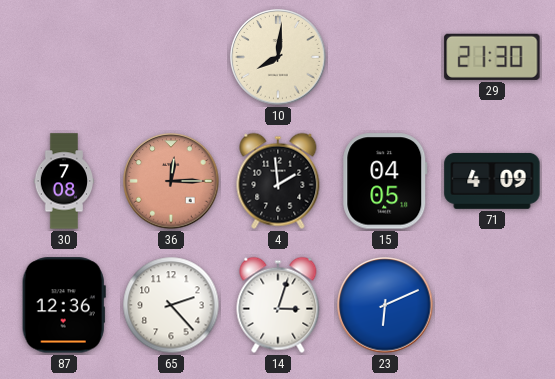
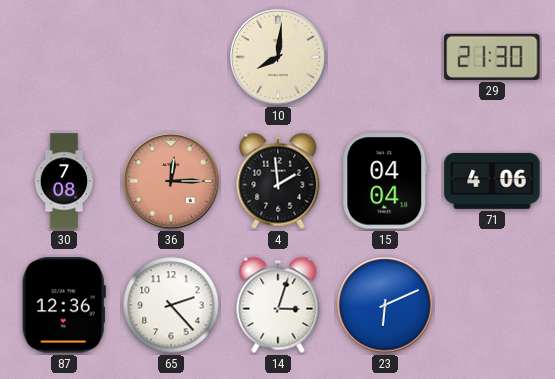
15: 04:05 -> 04:04 (385, 181)
71: 4:09 -> 4:06 (492, 181)
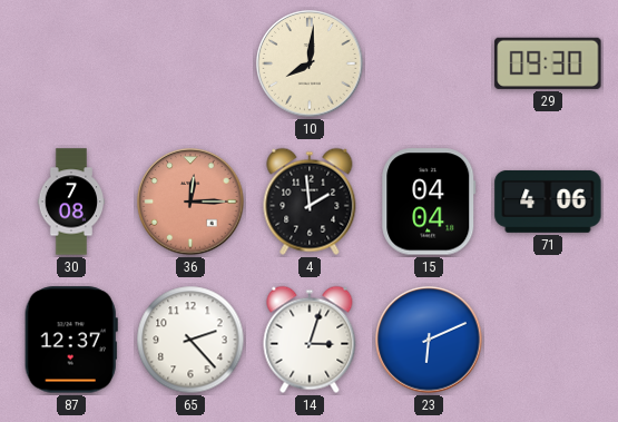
29: 21:30 -> 09:30 (548, 63)
87: 12:36 -> 12:37 (71, 340)
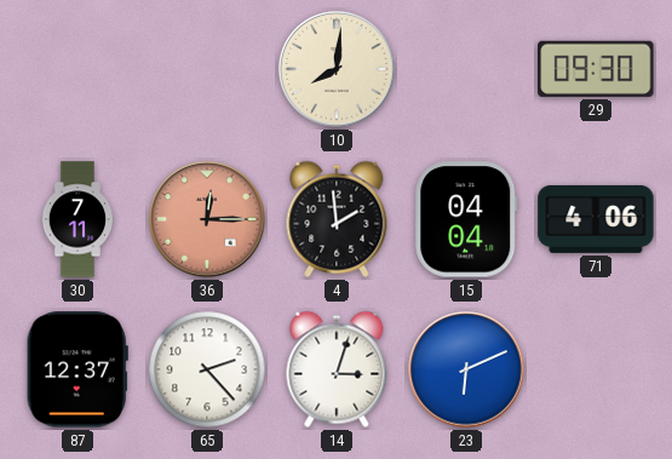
30: 7:08 -> 7:11 (77, 219)
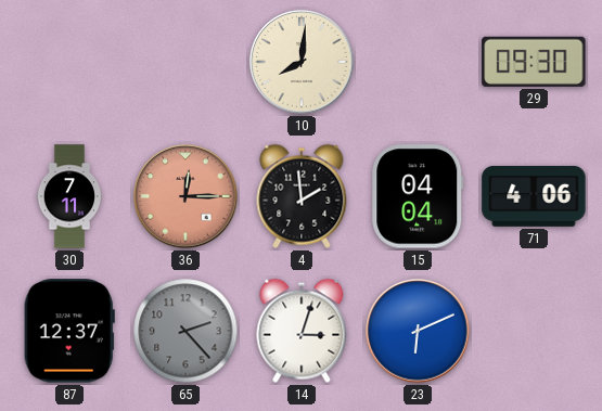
65 dial: white -> grey (185, 331)
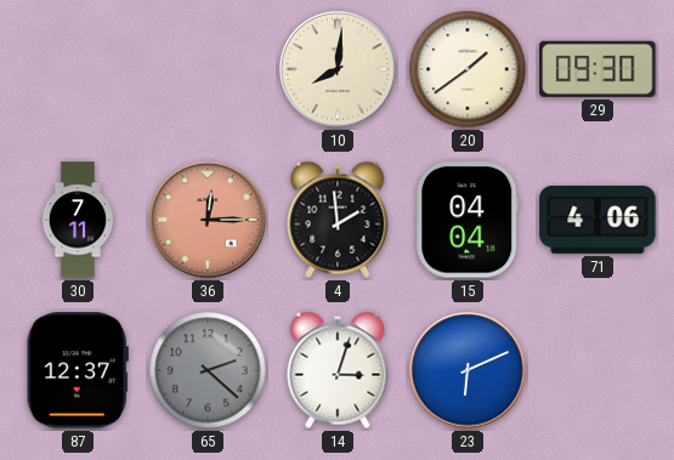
20: none -> 1:39 (468, 69)
65: 2:23 -> 2:22 (208, 370)
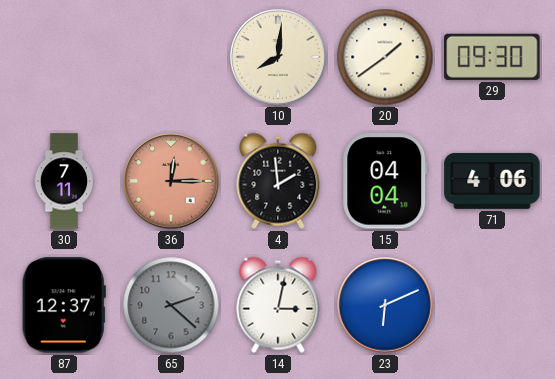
14: 3:03 -> 3:02 (278, 305)
